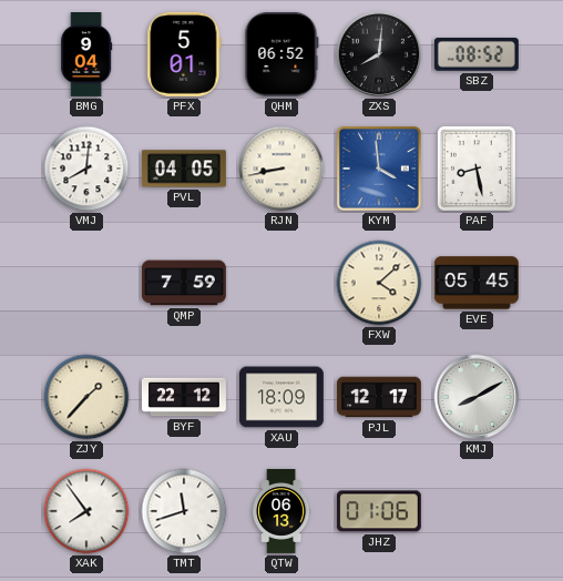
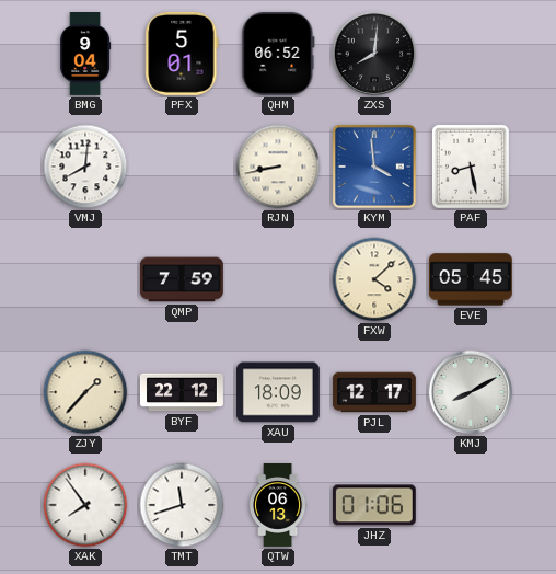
SBZ: 08:52 -> none (477, 55)
PVL: 04:05 -> none (184, 169)
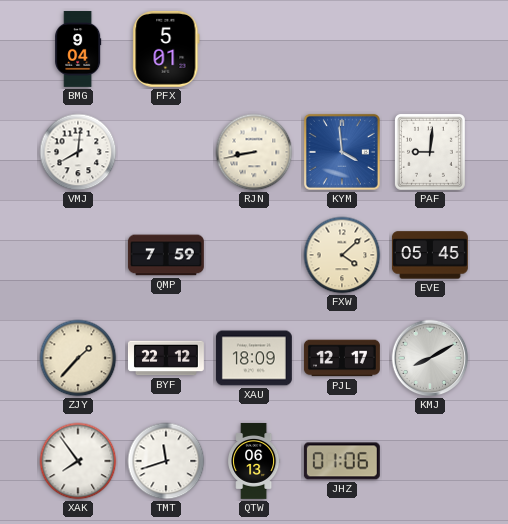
QHM: 06:52 -> none (278, 54)
ZXS: 8:01 -> none (374, 54)
PAF: 8:28 -> 9:01 (430, 152)
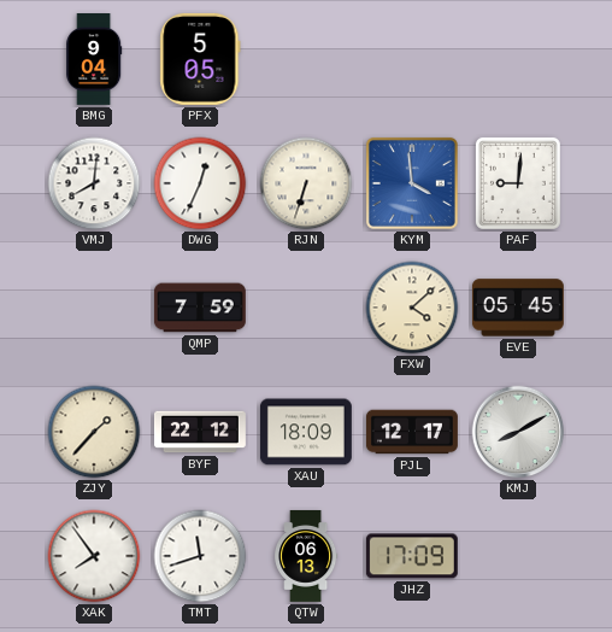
PFX: 5:01 -> 5:05 (200, 59)
DWG: none -> 12:34 (200, 183)
RJN: 8:43 -> 6:33 (306, 183)
JHZ: 01:06 -> 17:09 (412, 556)
